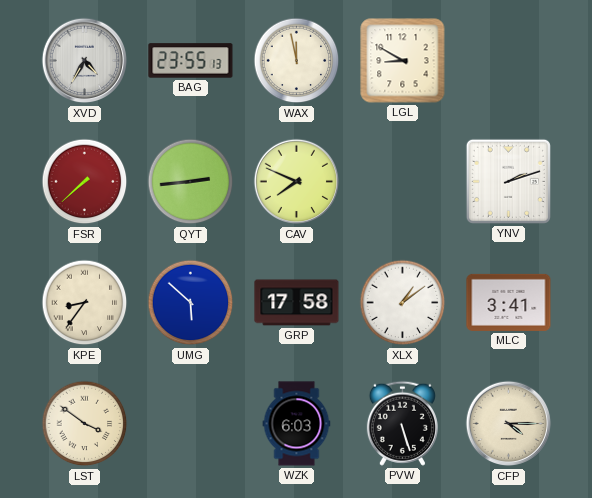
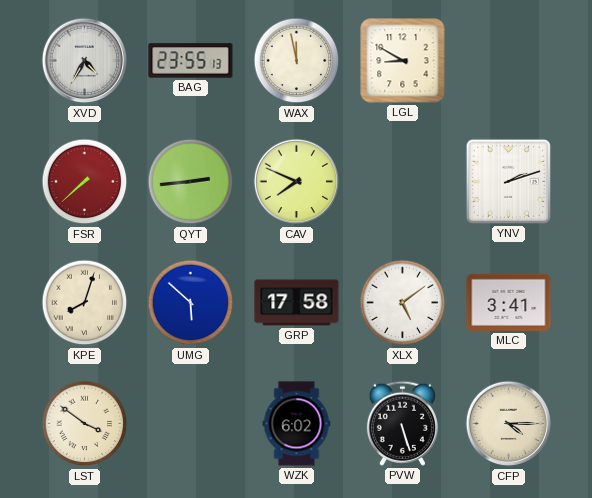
KPE: 8:36 -> 8:03 (85, 303)
XLX: 1:09 -> 5:09 (403, 303)
WZK: 6:03 -> 6:02 (297, 424)
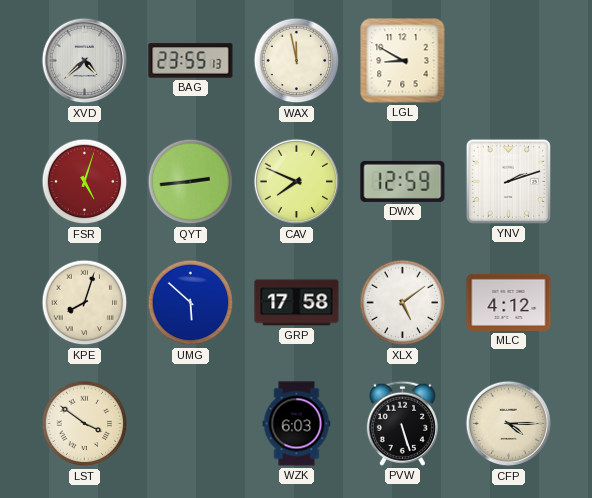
XVD: 4:35 -> 4:38 (85, 61)
FSR: 7:38 -> 5:03 (85, 182)
DWX: none -> 12:59 (403, 181)
MLC: 3:41 -> 4:12 (509, 302)
WZK: 6:02 -> 6:03 (297, 424)
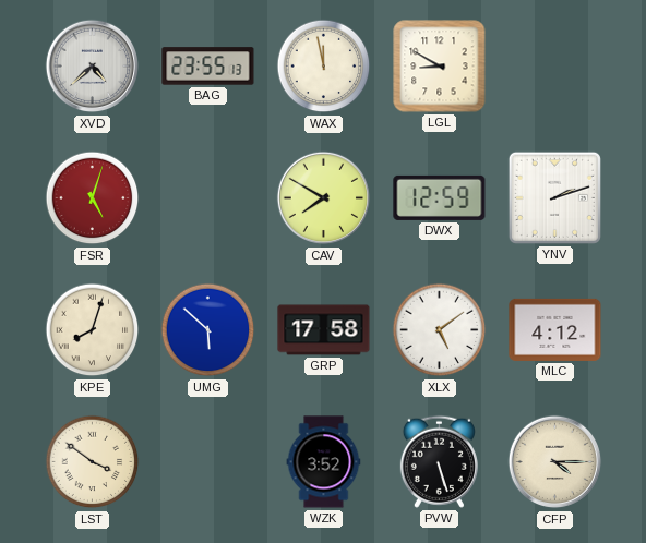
QYT: 2:44 -> none (191, 182)
CAV: 7:49 -> 7:50 (324, 198)
WZK: 6:03 -> 3:52 (324, 462)
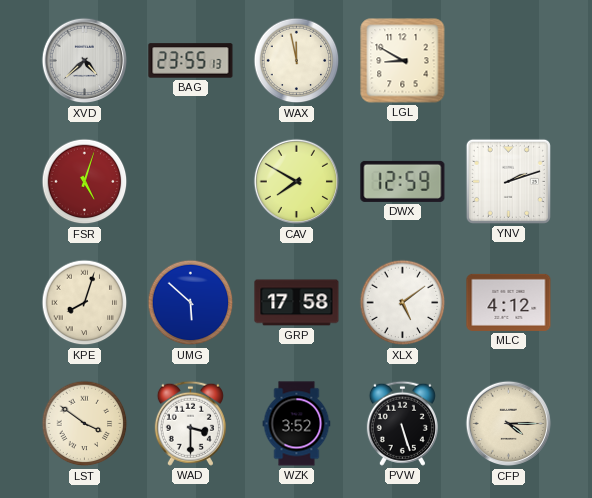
WAD: none -> 3:30 (190, 423)
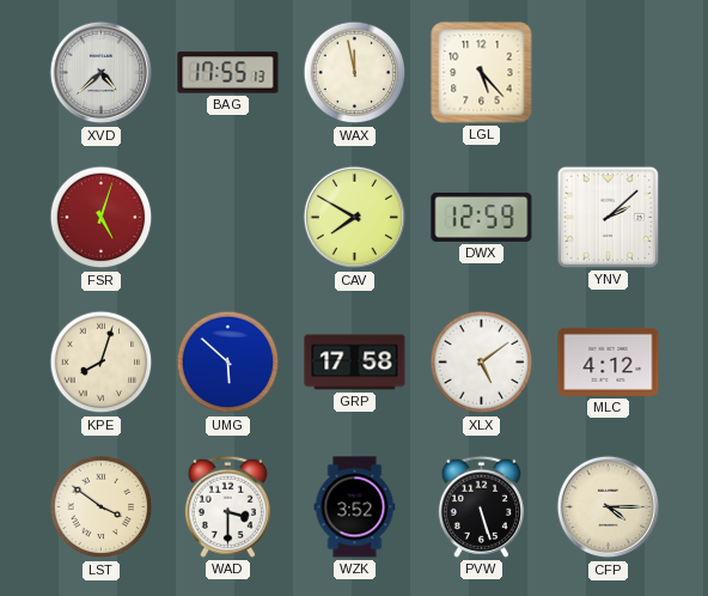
BAG: 23:55 -> 17:55 (228, 73)
LGL: 8:50 -> 5:23 (482, 73)
YNV: 2:12 -> 2:08 (608, 217)
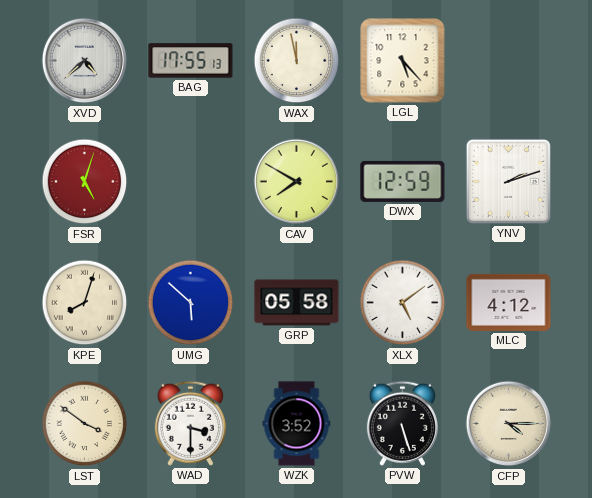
YNV: 2:08 -> 2:12 (508, 181)
GRP: 17:58 -> 05:58 (297, 303)
